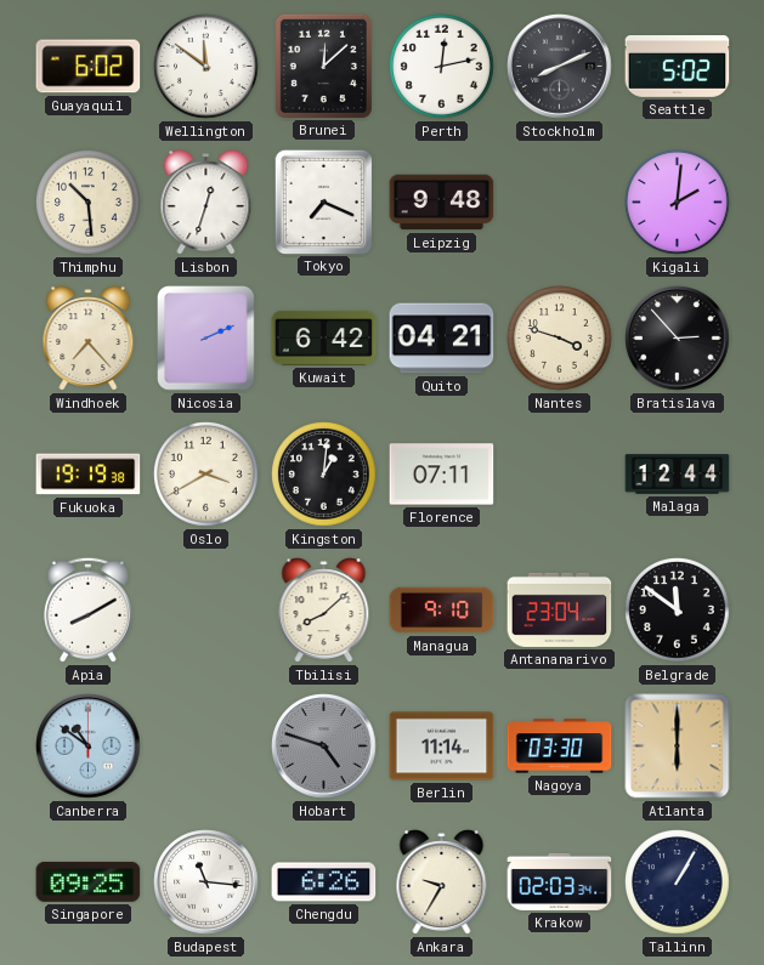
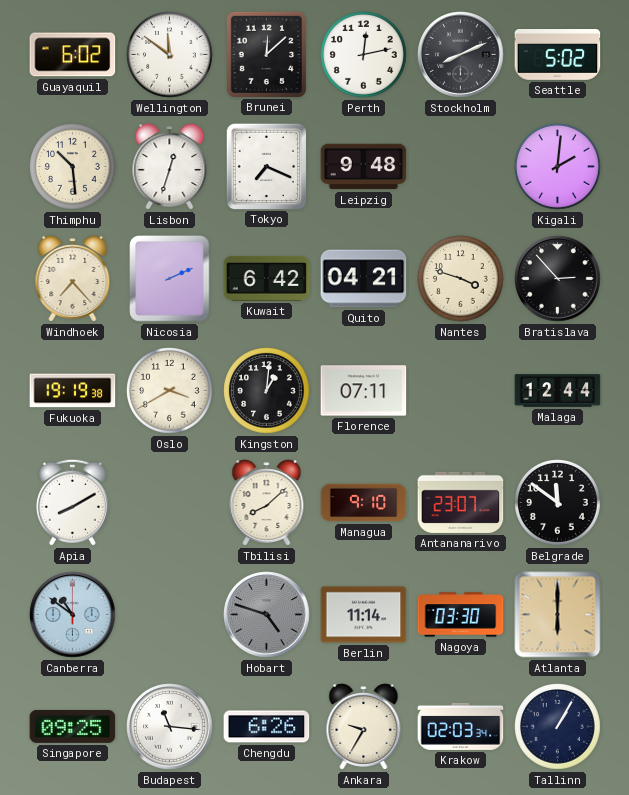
Antananarivo: 23:04 -> 23:07 (461, 502)
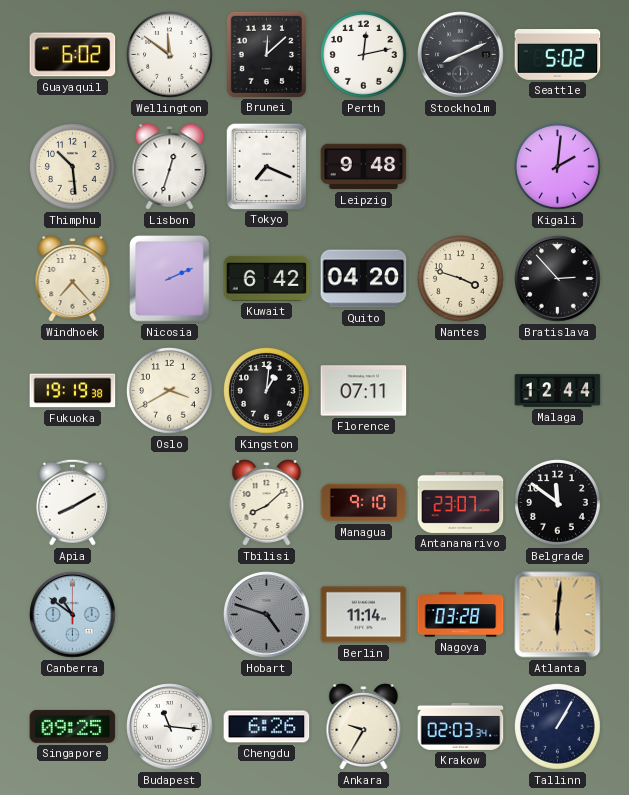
Quito: 04:21 -> 04:20 (364, 279)
Nagoya: 03:30 -> 03:28 (461, 615)
Atlanta: 6:00 -> 6:01 (558, 615)
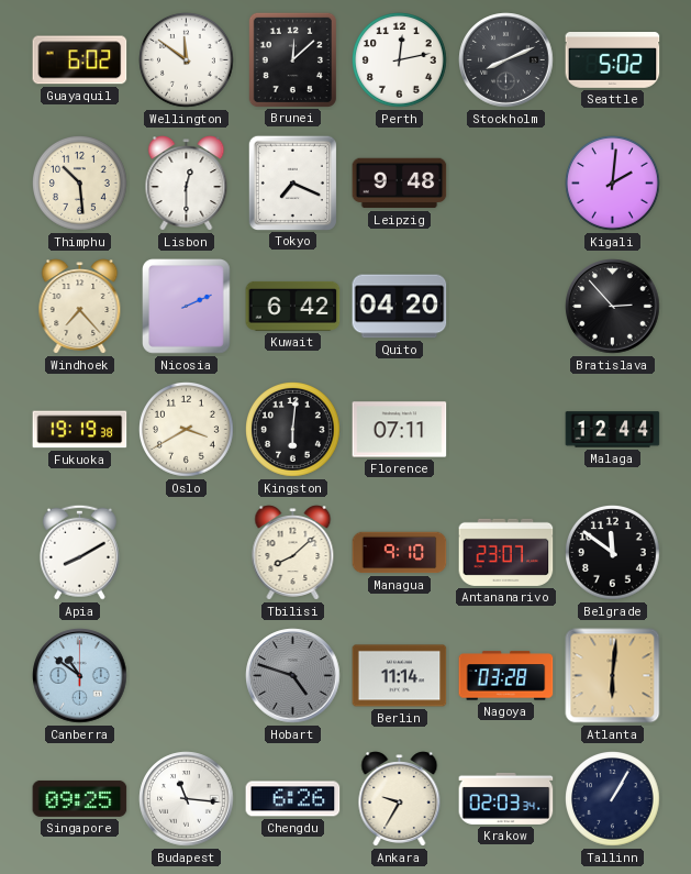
Lisbon: 12:33 -> 12:30 (187, 184)
Nantes: 3:48 -> none (461, 279)
Kingston: 1:01 -> 6:01 (293, 430)
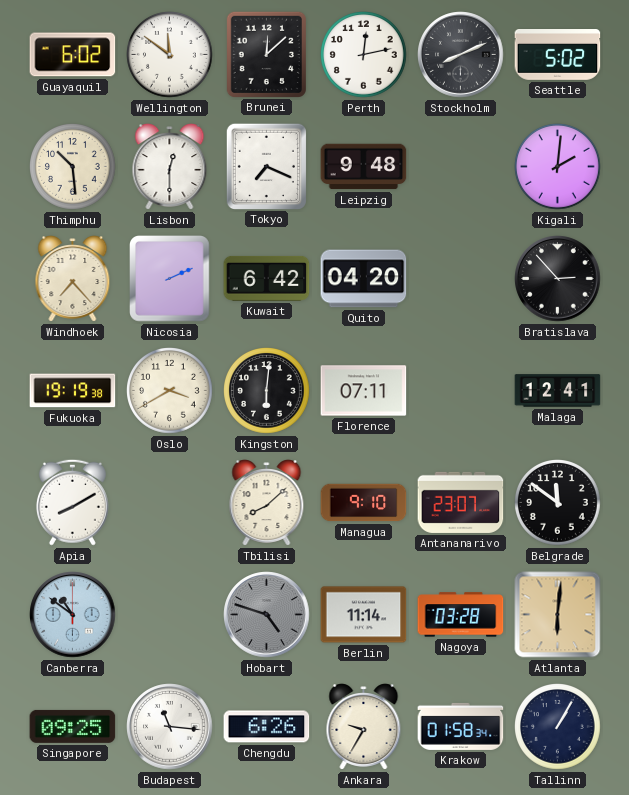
Malaga: 12:44 -> 12:41 (558, 391)
Krakow: 02:03 -> 01:58 (461, 726)
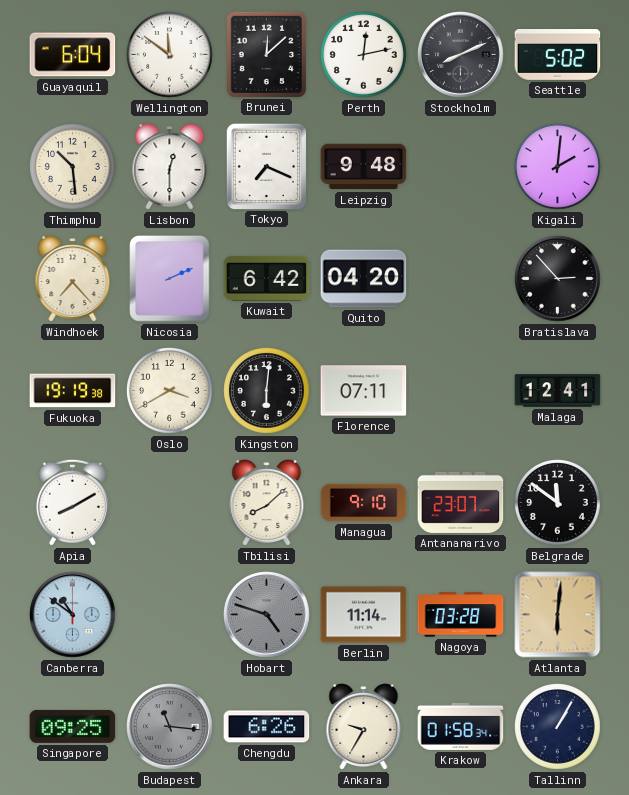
Guayaquil: 6:02 -> 6:04 (73, 55)
Budapest dial: white -> grey (170, 727)
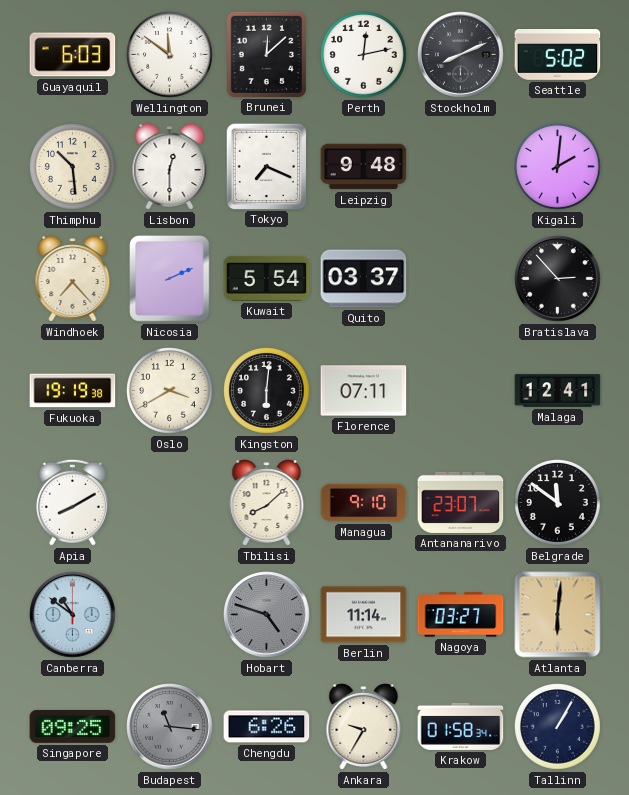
Guayaquil: 6:04 -> 6:03 (73, 55)
Kuwait: 6:42 -> 5:54 (267, 278)
Quito: 04:20 -> 03:37 (364, 279)
Nagoya: 03:28 -> 03:27 (461, 615)
